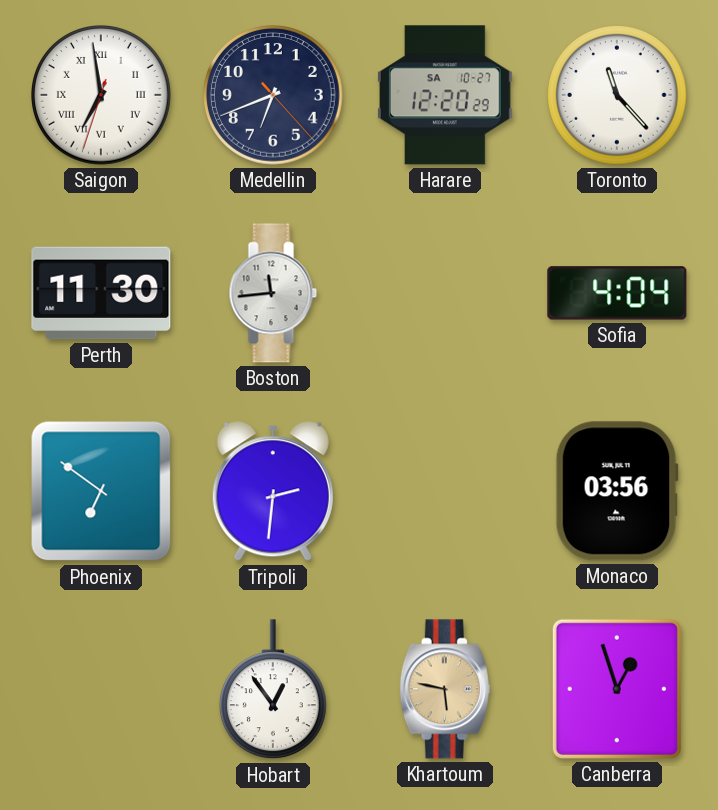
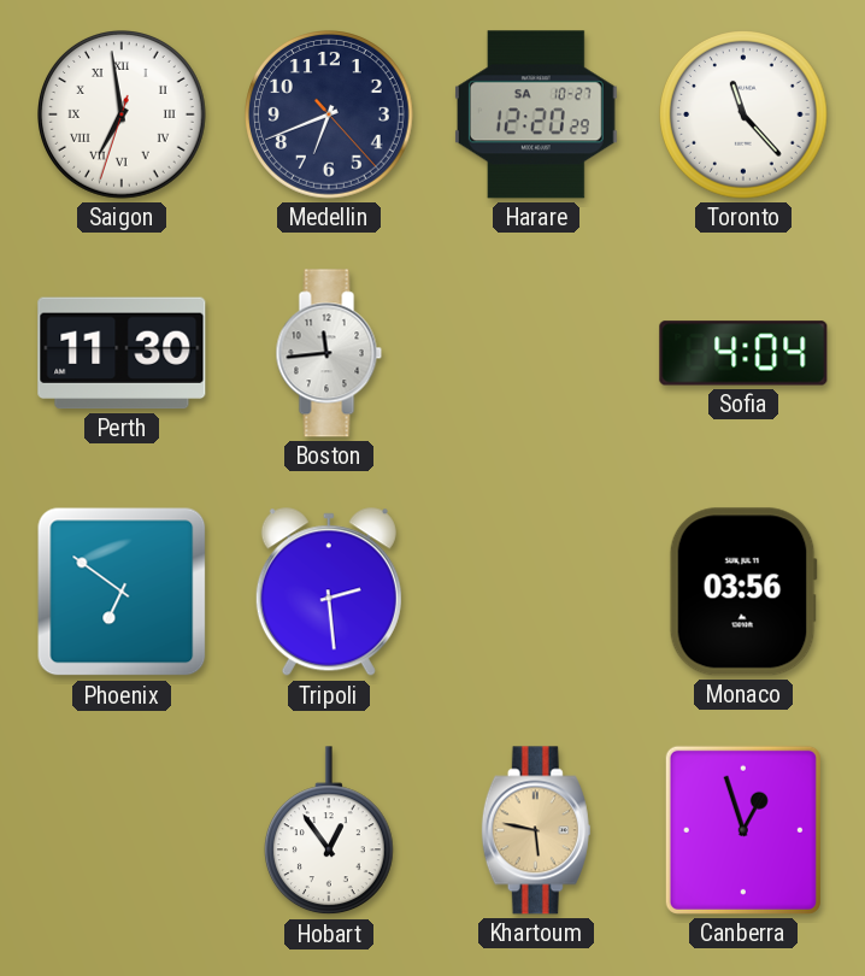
Tripoli: 2:31 -> 2:29 (329, 593)
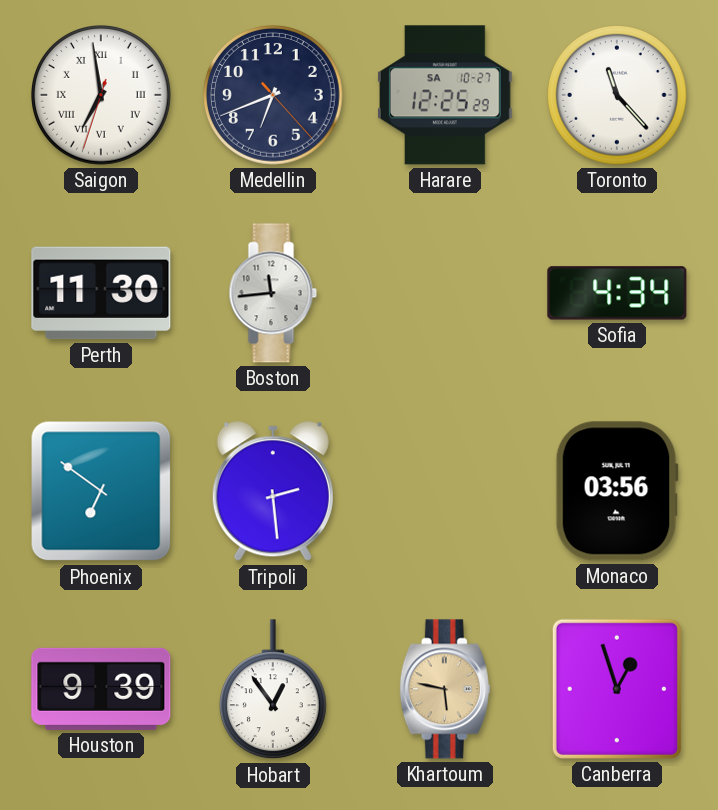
Harare: 12:20 -> 12:25 (445, 95)
Sofia: 4:04 -> 4:34 (617, 293)
Houston: none -> 9:39 (101, 689)
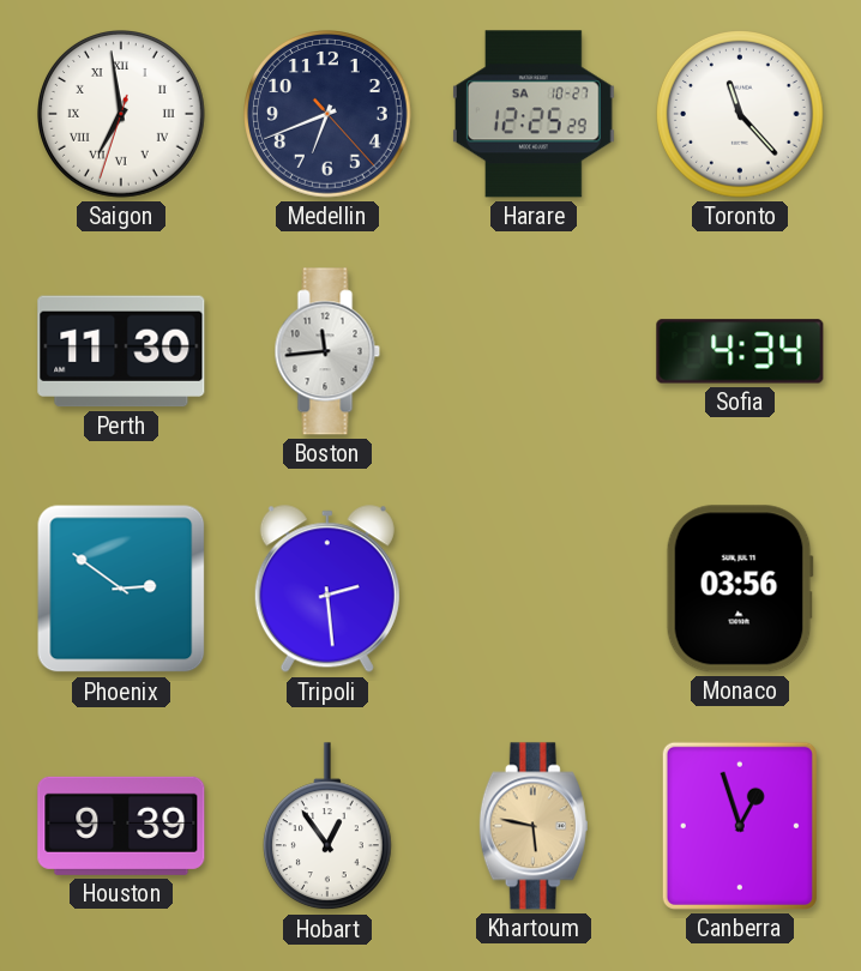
Phoenix: 6:51 -> 2:51 (121, 589)
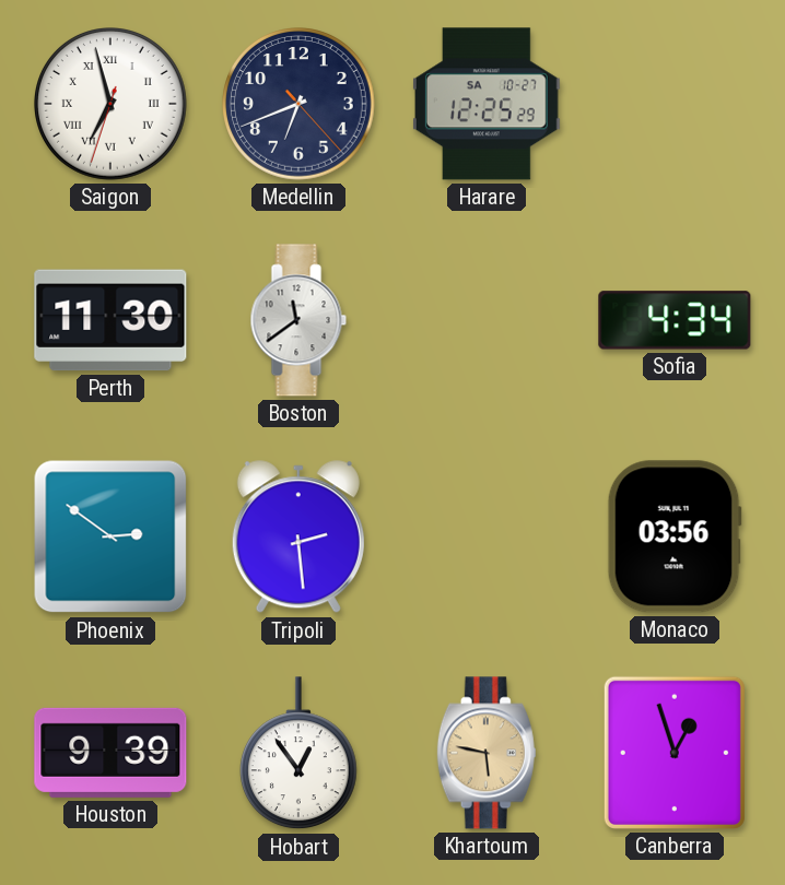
Saigon: 6:58 -> 6:57 (112, 105)
Toronto: 11:23 -> none (741, 115)
Boston: 11:44 -> 11:39 (298, 320)
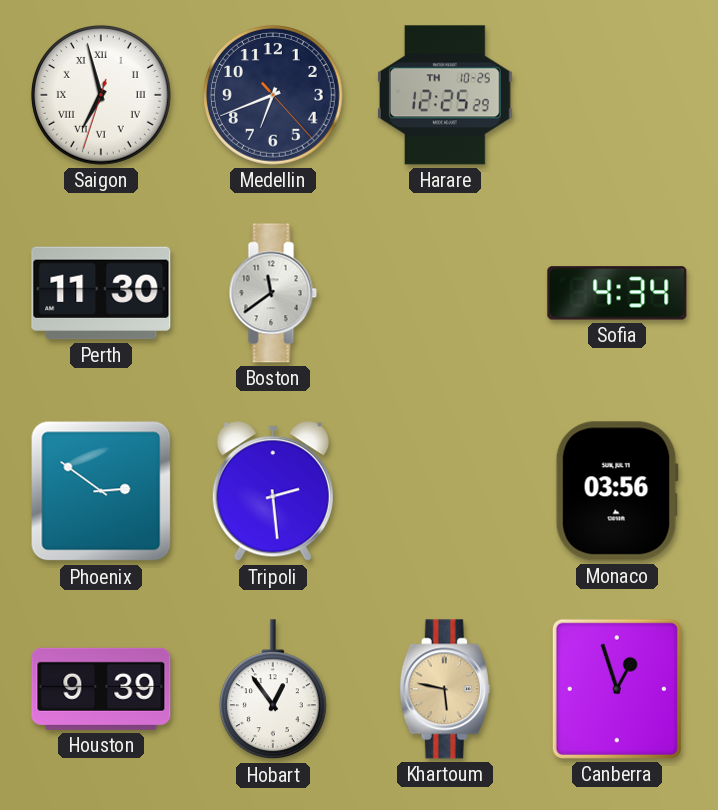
Harare date: SA 10-27 -> TH 10-25 (445, 95)
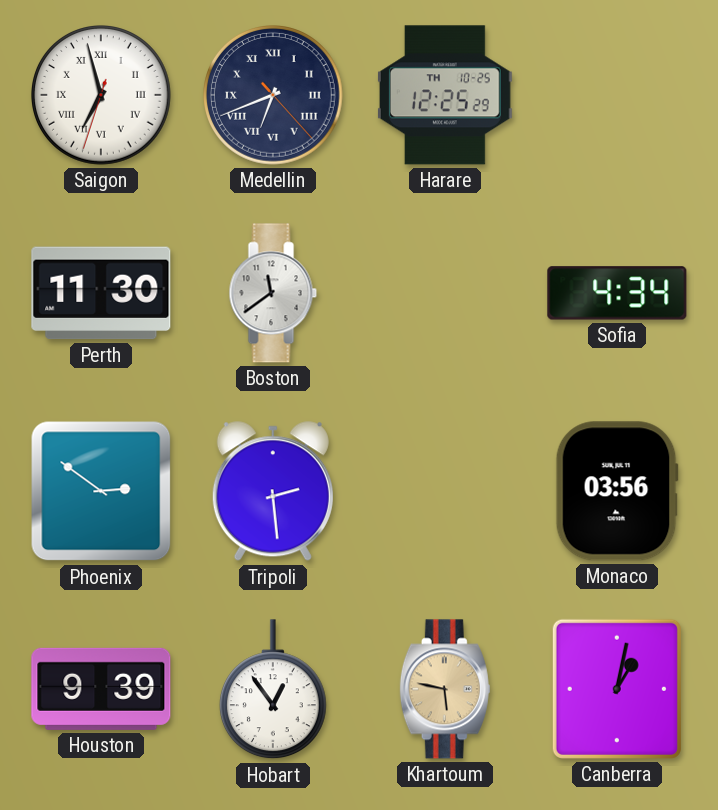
Medellin numerals: Arabic -> Roman (274, 96)
Canberra: 12:57 -> 1:02 (617, 689)
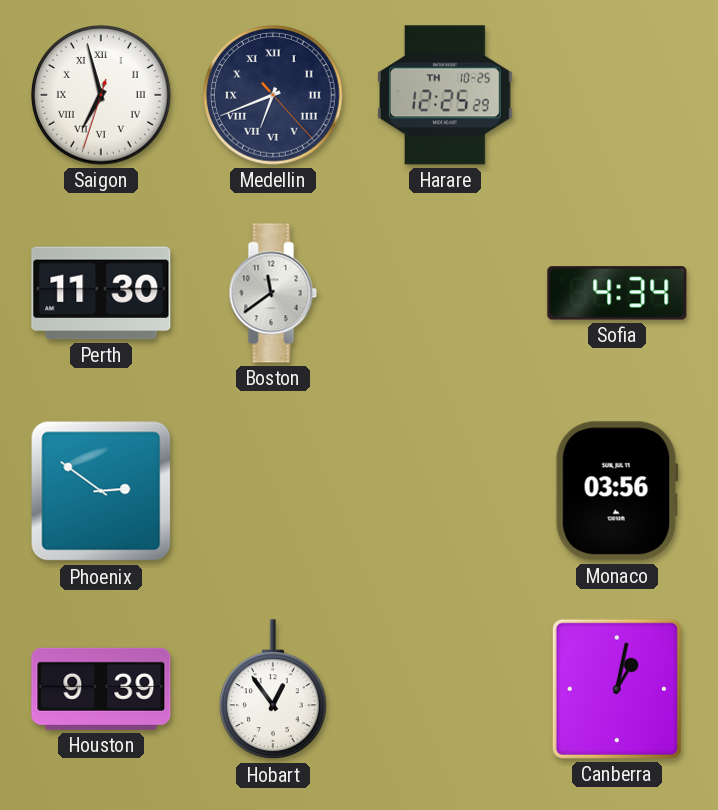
Tripoli: 2:29 -> none (273, 492)
Khartoum: 5:47 -> none (445, 689)
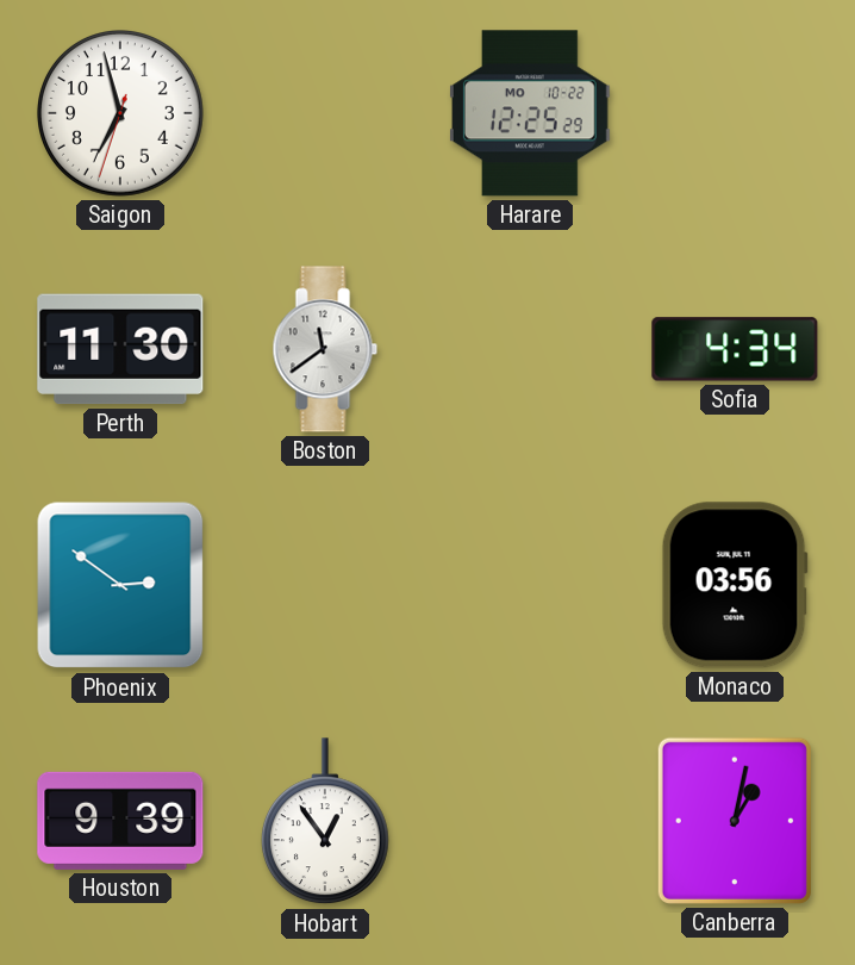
Saigon numerals: Roman -> Arabic (121, 114)
Medellin: 6:41 -> none (274, 96)
Harare date: TH 10-25 -> MO 10-22 (530, 113)
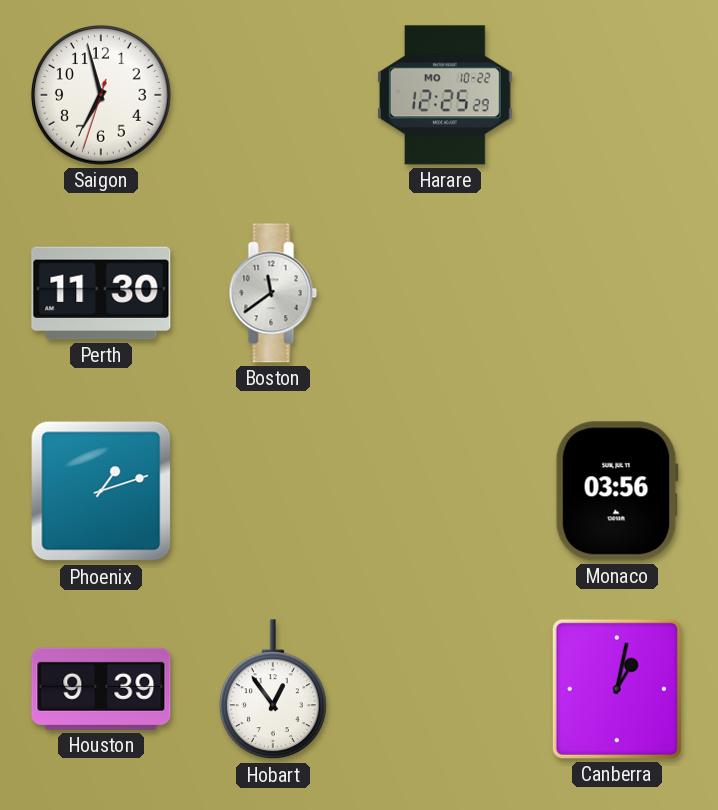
Sofia: 4:34 -> none (735, 349)
Phoenix: 2:51 -> 1:12 (101, 491)
